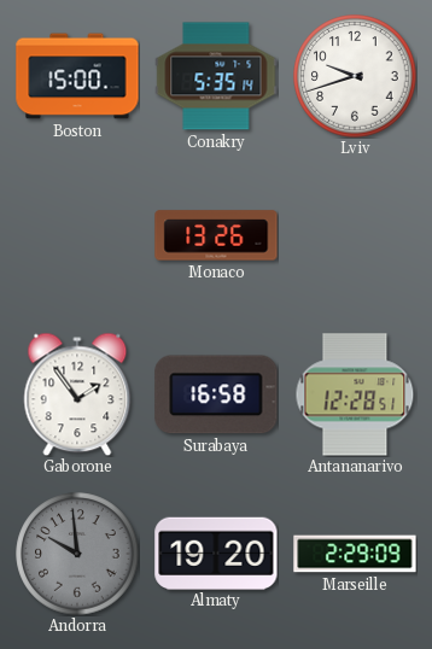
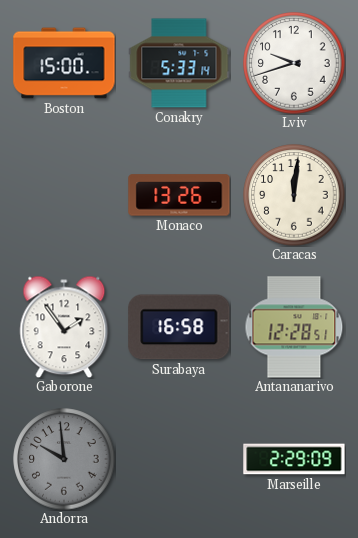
Conakry: 5:35 -> 5:33 (179, 63)
Caracas: none -> 12:01 (294, 195)
Almaty: 19:20 -> none (216, 552)
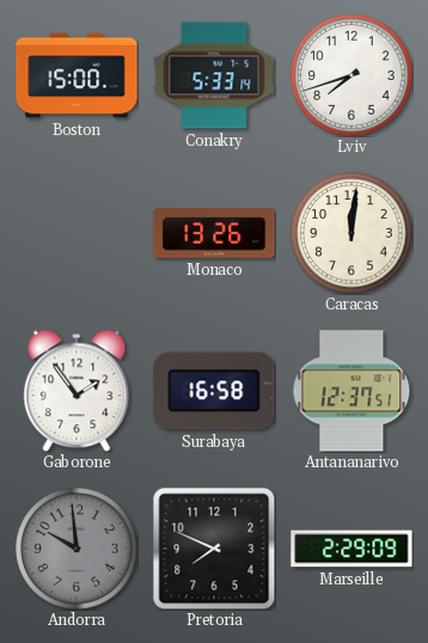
Lviv: 9:42 -> 7:42 (351, 75)
Antananarivo: 12:28 -> 12:37 (351, 391)
Pretoria: none -> 7:49 (214, 549)
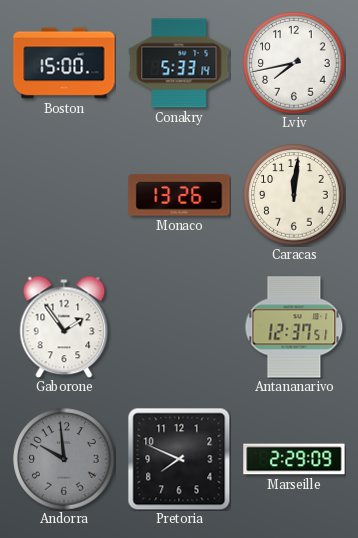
Lviv: 7:42 -> 7:43 (294, 63)
Surabaya: 16:58 -> none (214, 391)
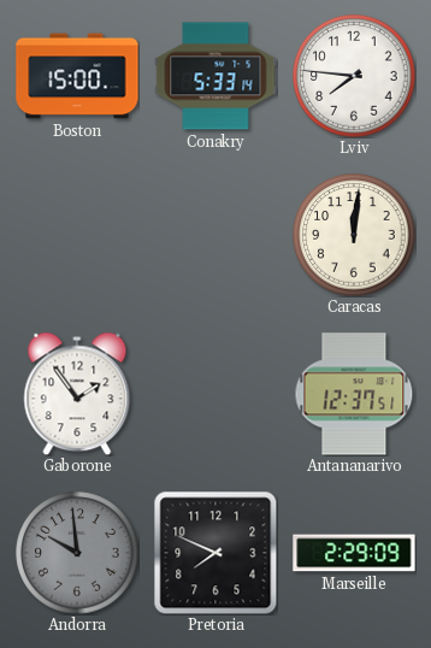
Lviv: 7:43 -> 7:46 (354, 76)
Monaco: 13:26 -> none (179, 195)
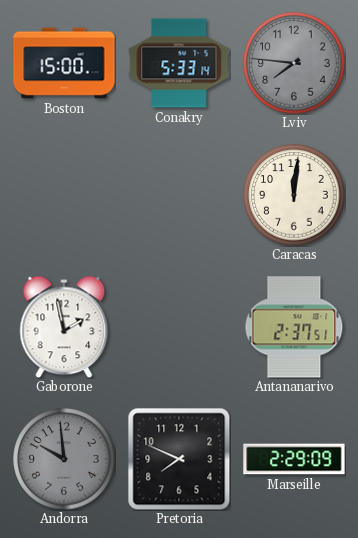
Lviv dial: white -> grey (294, 63)
Gaborone: 1:54 -> 1:58 (64, 327)
Antananarivo: 12:37 -> 2:37 (294, 327)
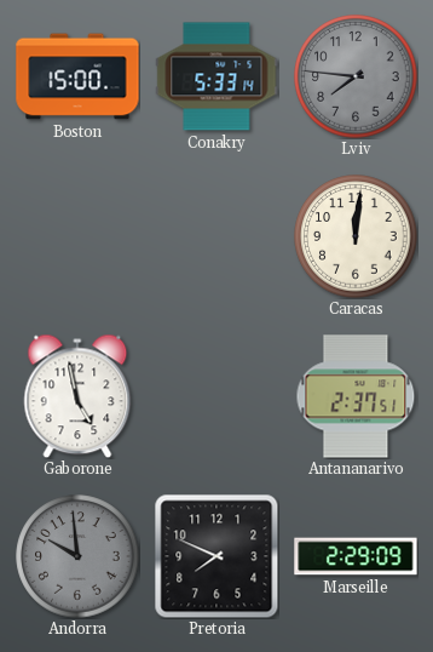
Gaborone: 1:58 -> 4:58 (77, 396)
